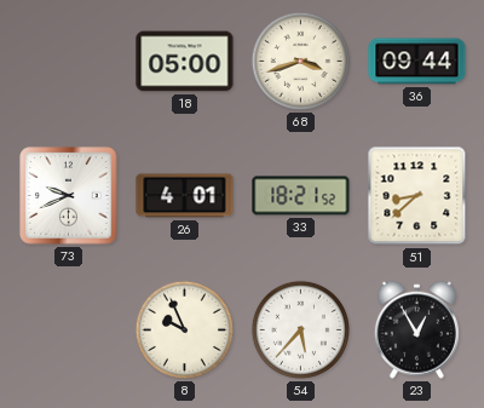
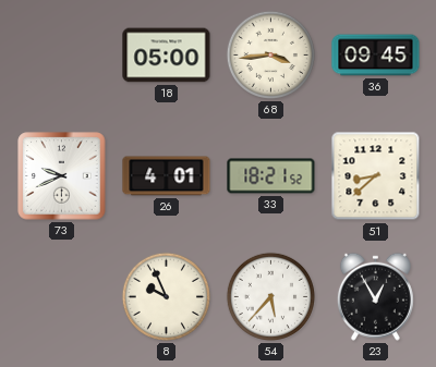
68: 3:42 -> 3:44 (270, 54)
36: 09:44 -> 09:45 (376, 56)
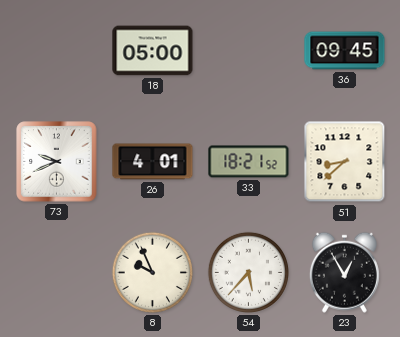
68: 3:44 -> none (270, 54)
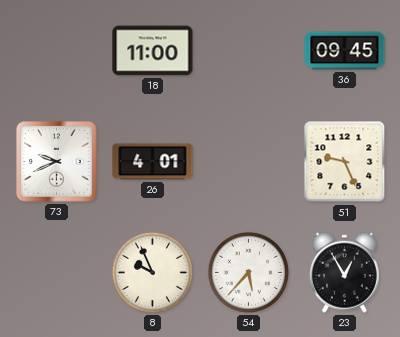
18: 05:00 -> 11:00 (153, 51)
33: 18:21 -> none (249, 162)
51: 8:38 -> 9:26 (345, 162)
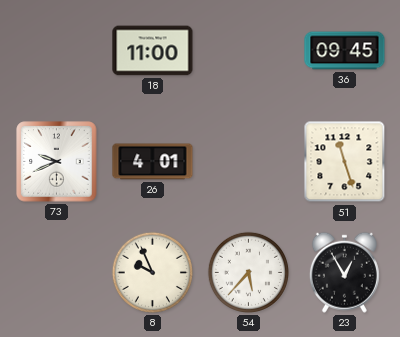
51: 9:26 -> 11:27 (345, 162)
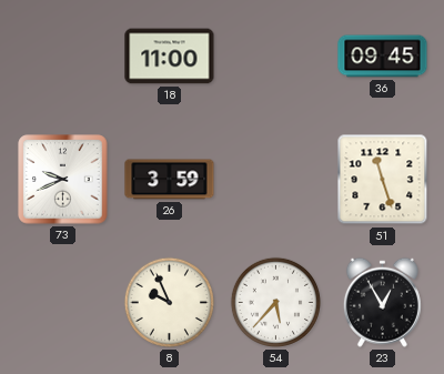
26: 4:01 -> 3:59 (170, 180)
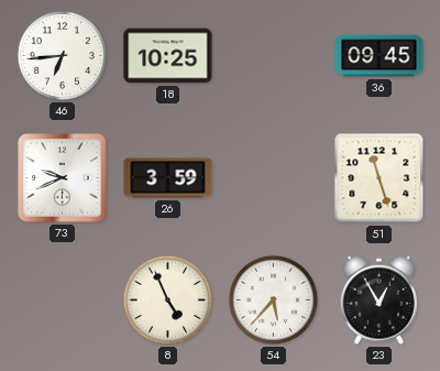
46: none -> 6:44 (62, 55)
18: 11:00 -> 10:25 (168, 56)
8: 9:56 -> 4:56 (167, 299)
